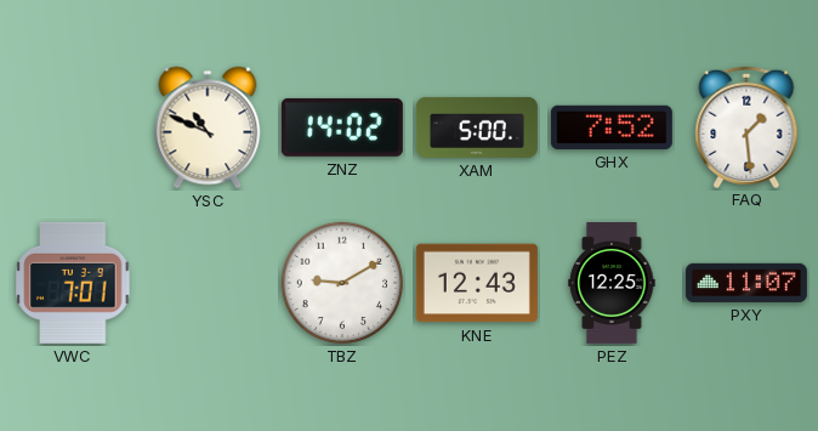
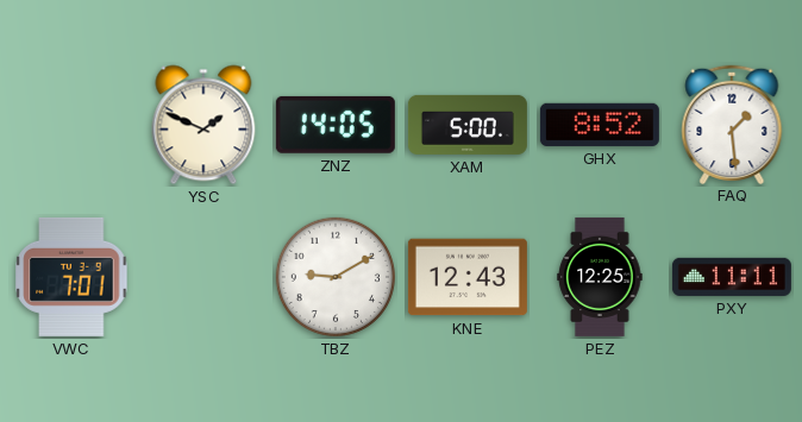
YSC: 10:49 -> 1:49 (203, 125)
ZNZ: 14:02 -> 14:05 (336, 125)
GHX: 7:52 -> 8:52 (600, 125)
PXY: 11:07 -> 11:11 (732, 277)
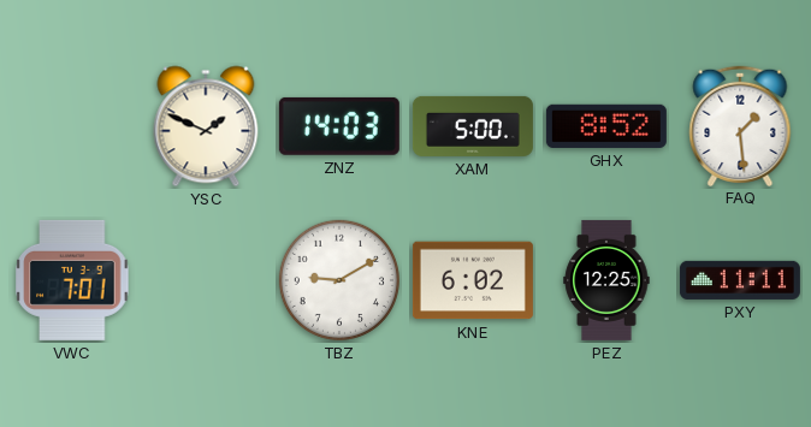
ZNZ: 14:05 -> 14:03 (339, 126)
KNE: 12:43 -> 6:02 (473, 280)
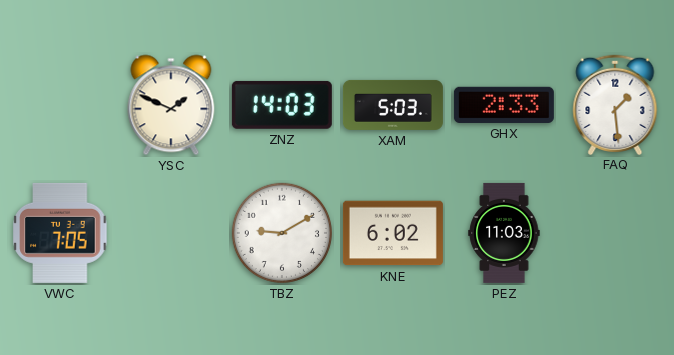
XAM: 5:00 -> 5:03 (393, 105)
GHX: 8:52 -> 2:33 (504, 105)
VWC: 7:01 -> 7:05 (60, 233)
PEZ: 12:25 -> 11:03 (504, 233)
PXY: 11:11 -> none (740, 280)
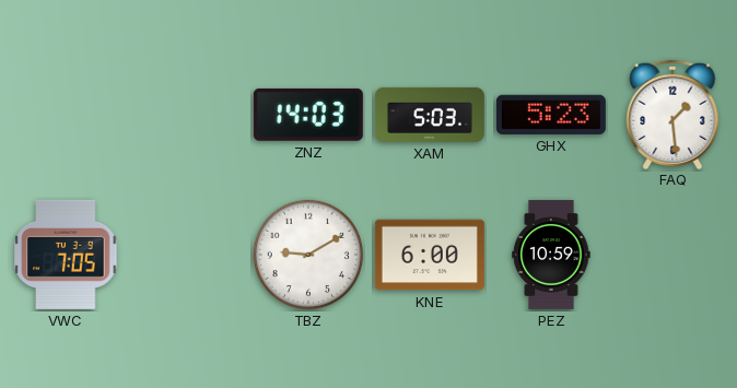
YSC: 1:49 -> none (171, 105)
GHX: 2:33 -> 5:23 (551, 115)
KNE: 6:02 -> 6:00 (430, 255)
PEZ: 11:03 -> 10:59 (551, 255)
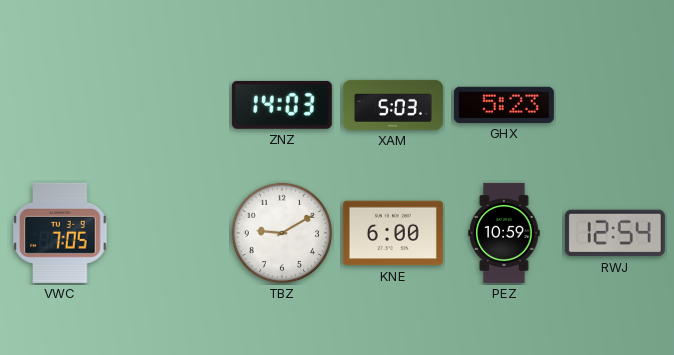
FAQ: 1:29 -> none (672, 114)
RWJ: none -> 12:54 (615, 233)
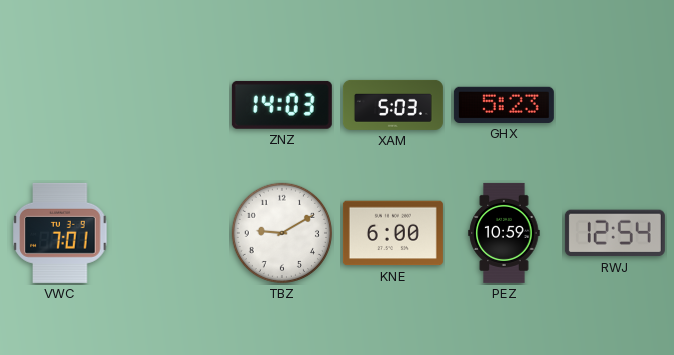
VWC: 7:05 -> 7:01 (60, 233)
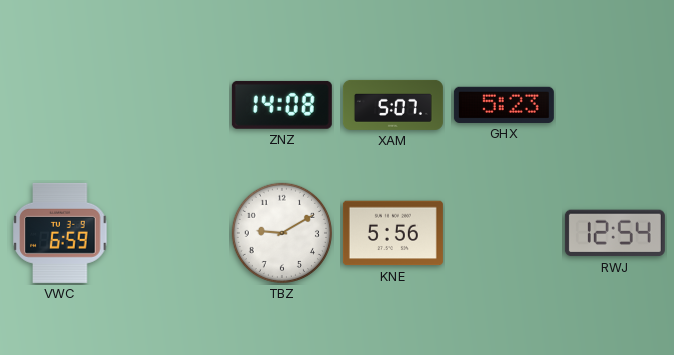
ZNZ: 14:03 -> 14:08 (282, 105)
XAM: 5:03 -> 5:07 (393, 105)
VWC: 7:01 -> 6:59 (60, 233)
KNE: 6:00 -> 5:56 (393, 233)
PEZ: 10:59 -> none (504, 233)
